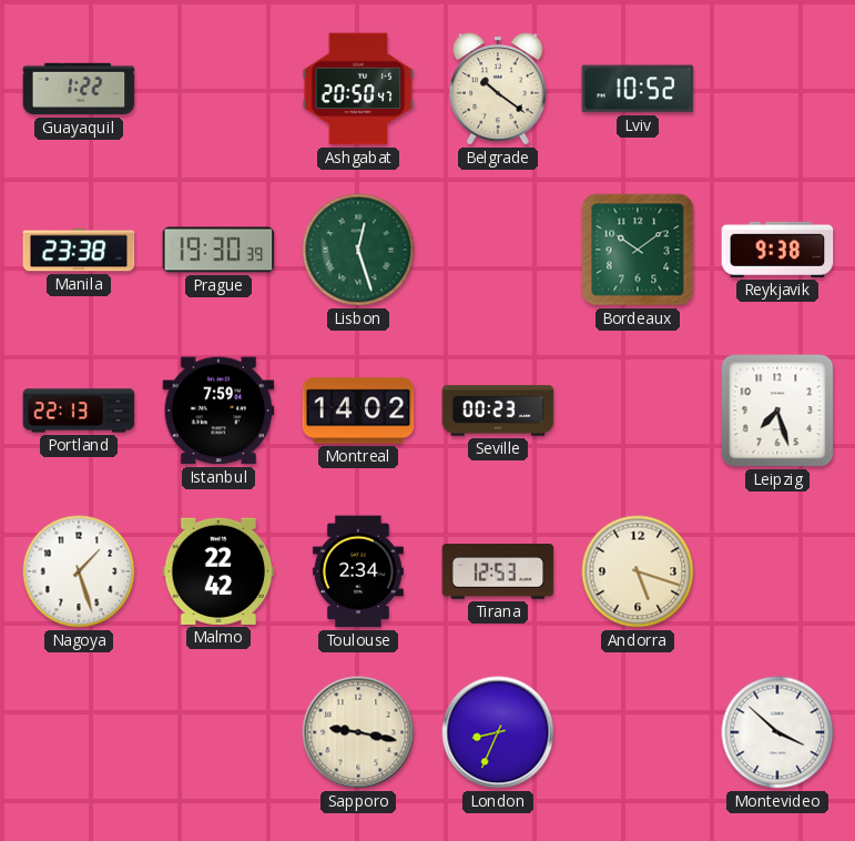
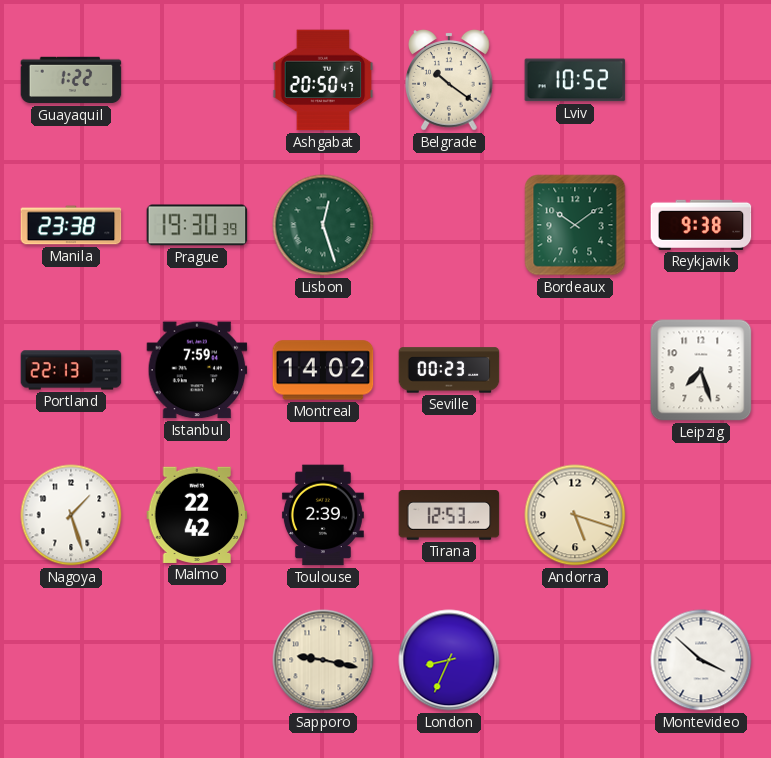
Toulouse: 2:34 -> 2:39 (323, 515)
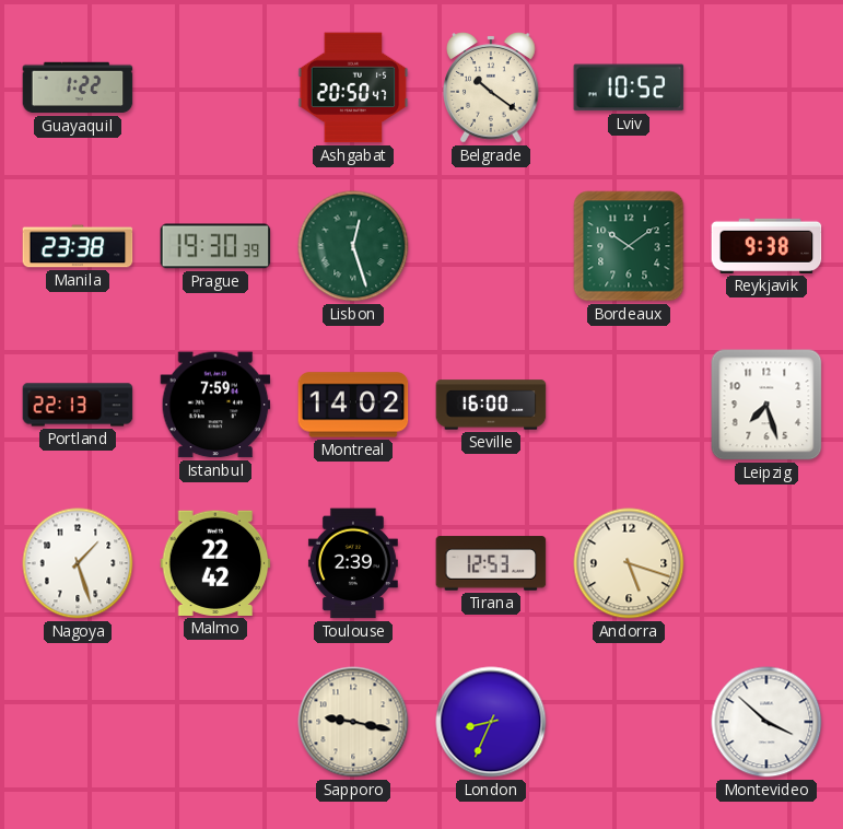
Seville: 00:23 -> 16:00 (491, 405)
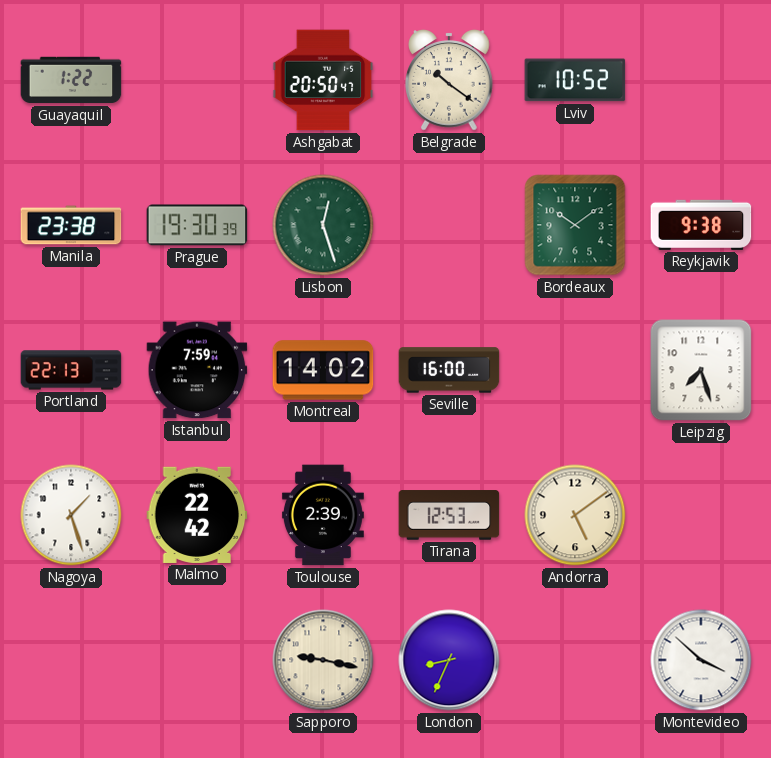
Andorra: 5:18 -> 5:09 (575, 515)
